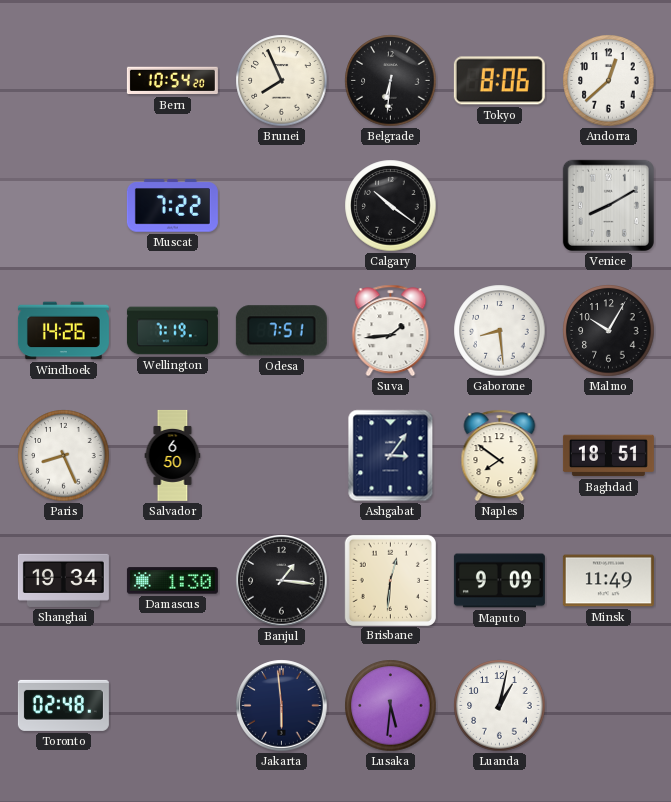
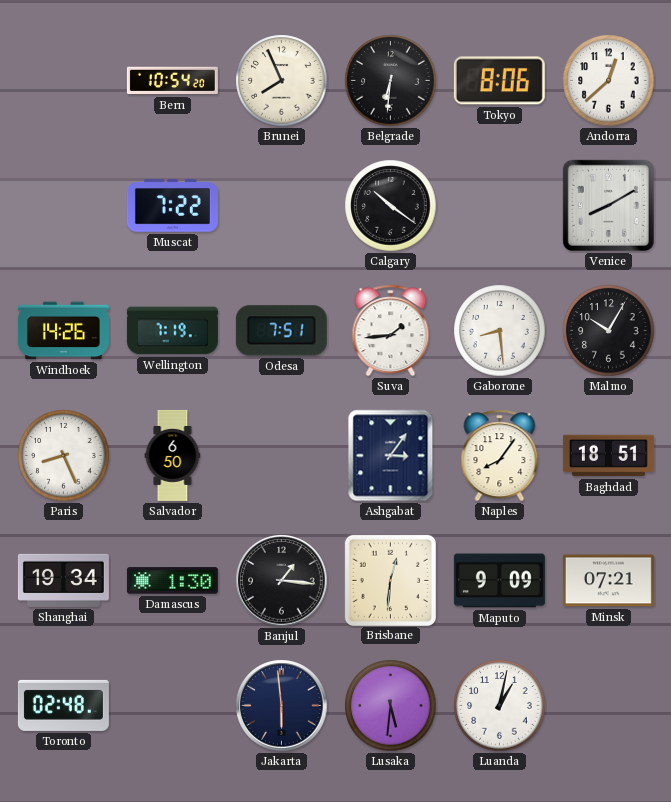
Naples: 7:51 -> 8:06 (500, 456)
Minsk: 11:49 -> 07:21 (608, 581)
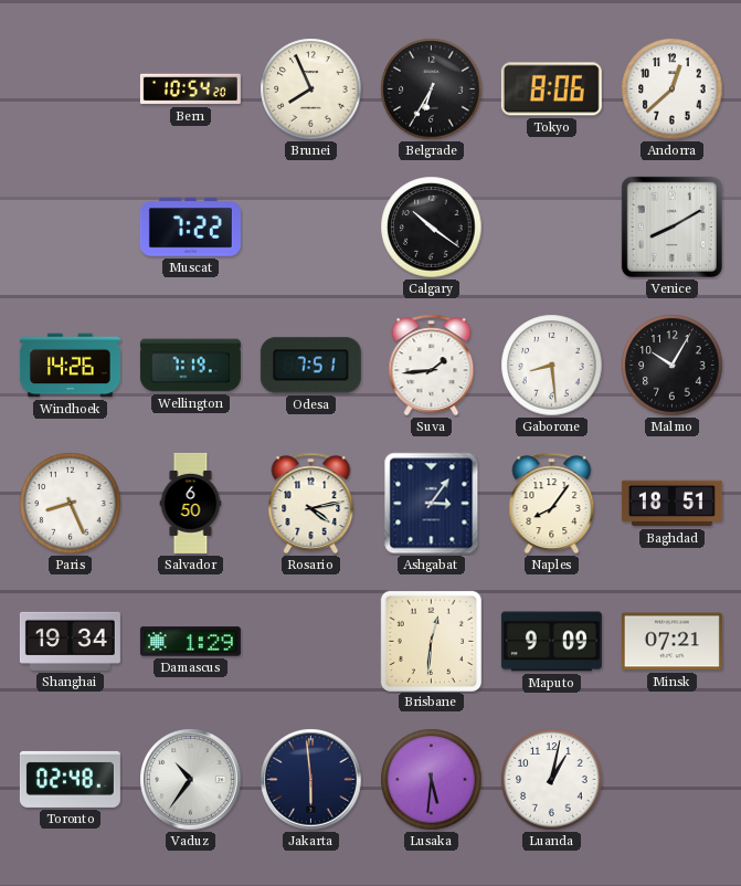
Belgrade: 6:31 -> 6:35 (432, 89)
Rosario: none -> 4:13 (311, 504)
Damascus: 1:30 -> 1:29 (190, 642)
Banjul: 1:16 -> none (282, 581)
Vaduz: none -> 10:36 (191, 780)
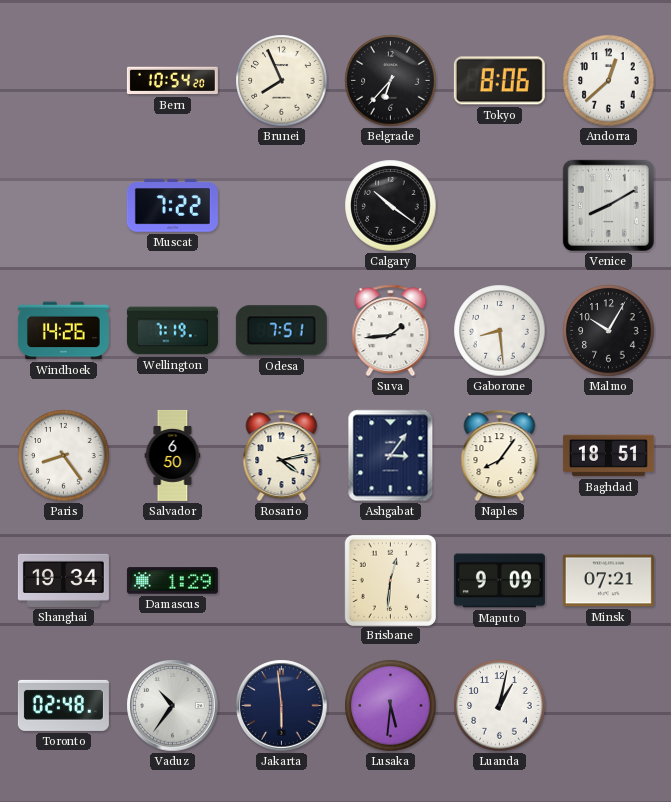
Belgrade: 6:35 -> 6:37 (391, 81)
Paris: 8:26 -> 8:24 (64, 456)
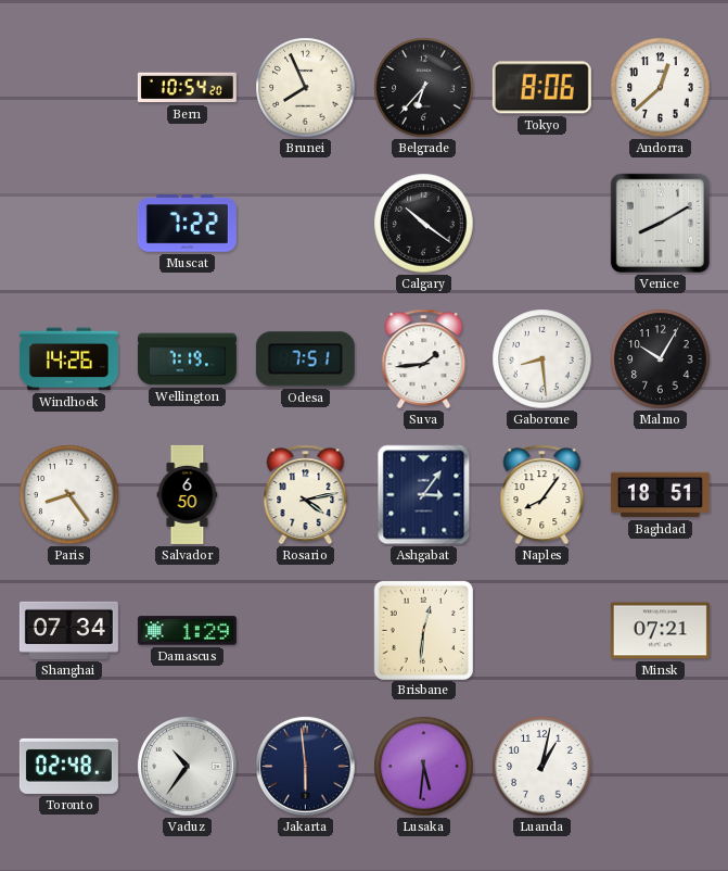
Shanghai: 19:34 -> 07:34 (68, 630)
Maputo: 9:09 -> none (499, 581)
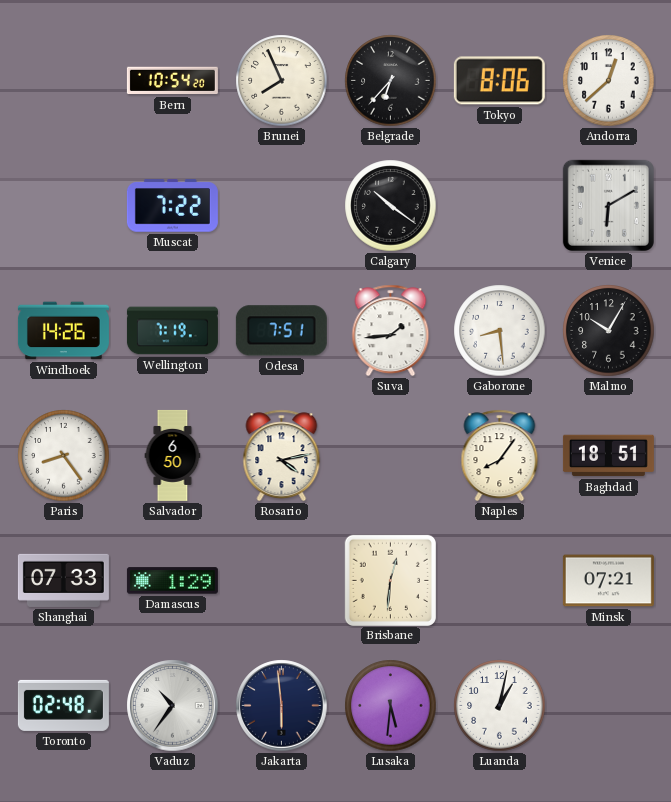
Venice: 8:10 -> 6:10 (608, 205)
Ashgabat: 3:06 -> none (424, 495)
Shanghai: 07:34 -> 07:33 (63, 580)
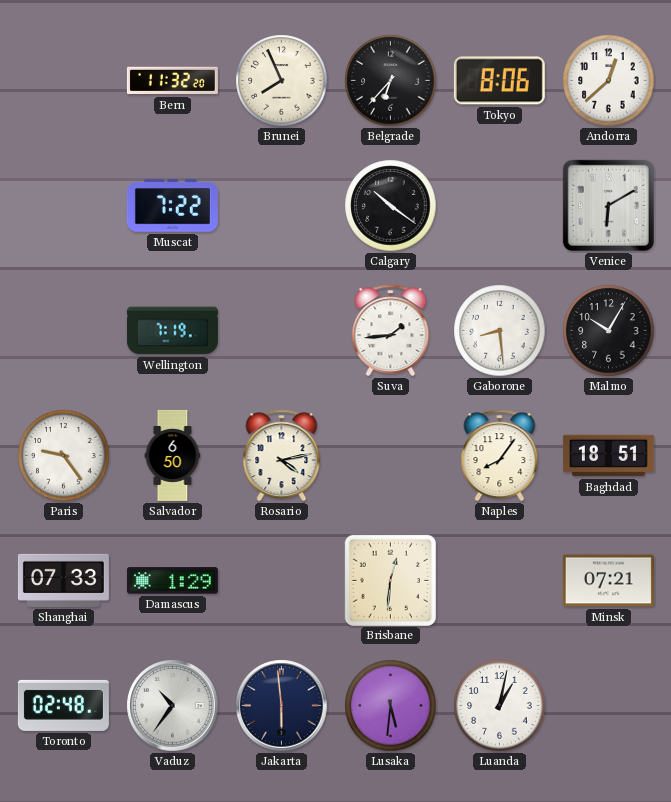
Bern: 10:54 -> 11:32 (172, 81)
Windhoek: 14:26 -> none (63, 331)
Odesa: 7:51 -> none (281, 331)
Paris: 8:24 -> 9:24 (64, 456)
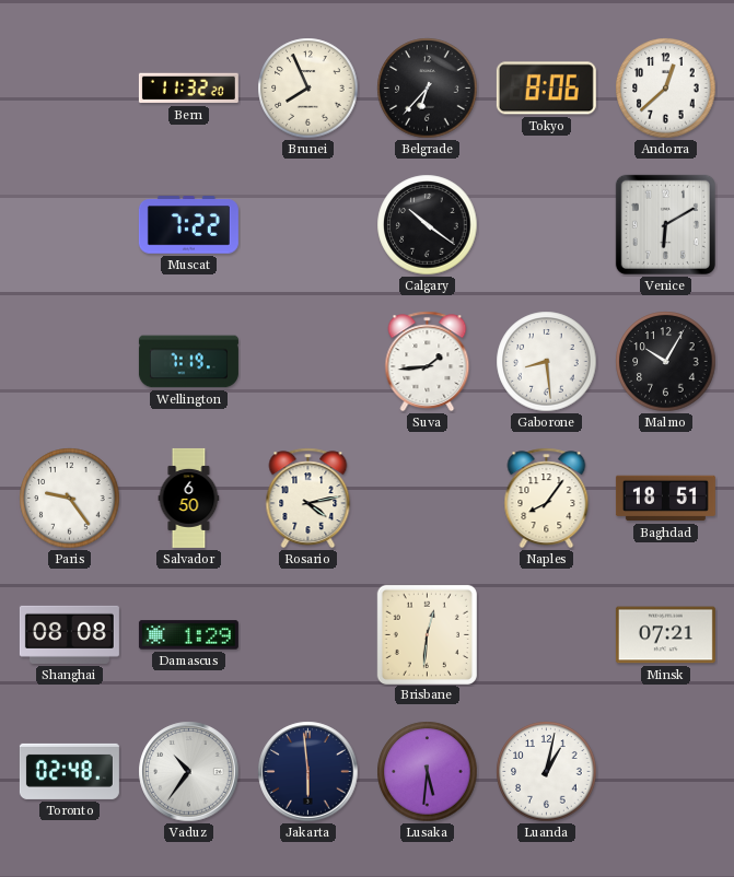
Shanghai: 07:33 -> 08:08 (69, 634)
